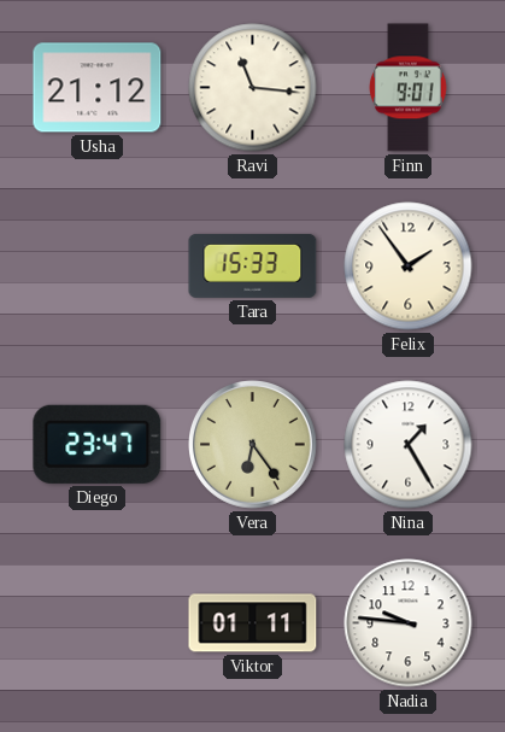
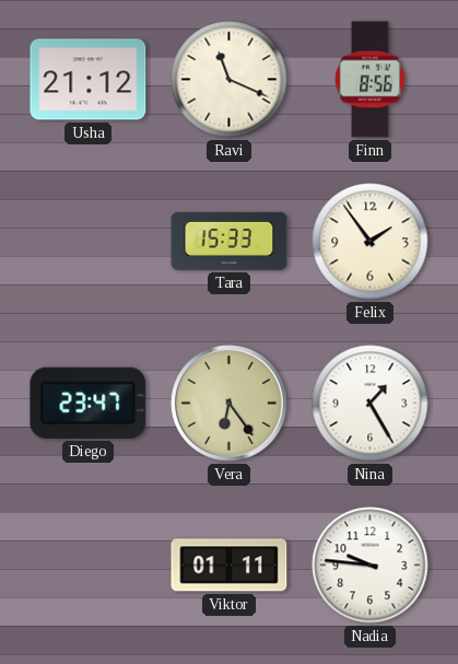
Ravi: 11:16 -> 11:19 (230, 80)
Finn: 9:01 -> 8:56 (371, 80)
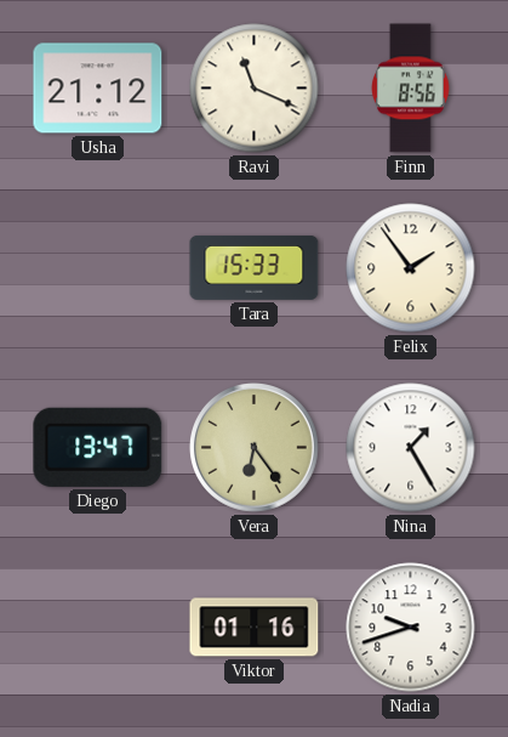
Diego: 23:47 -> 13:47 (98, 447)
Viktor: 01:11 -> 01:16 (255, 628)
Nadia: 9:46 -> 9:42 (411, 628)
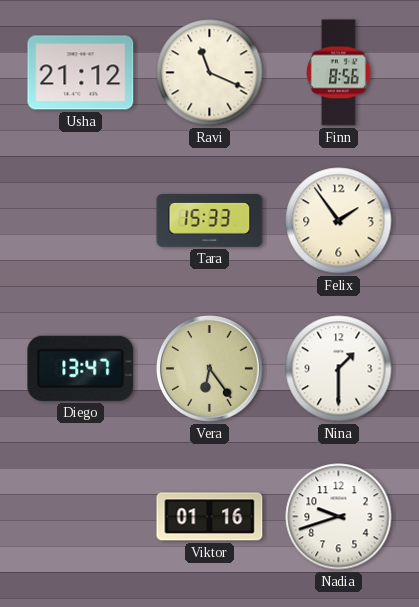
Nina: 1:25 -> 1:30 (339, 369)
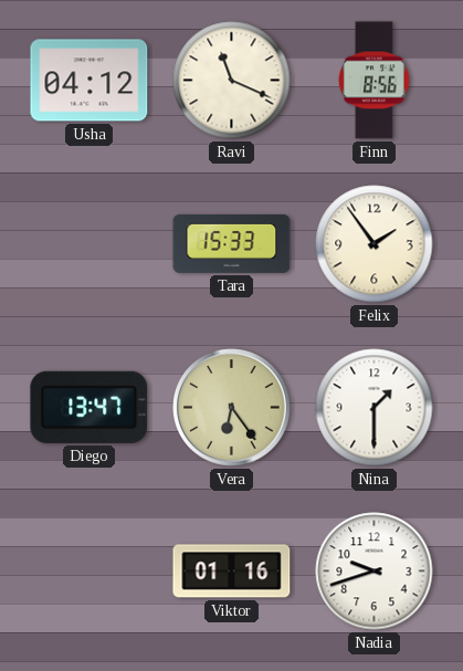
Usha: 21:12 -> 04:12 (90, 81)
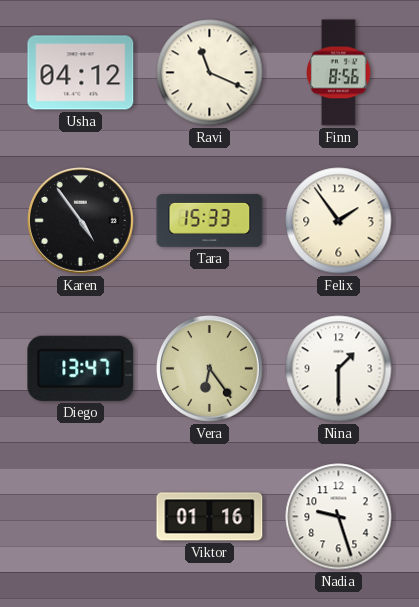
Karen: none -> 4:54 (81, 221)
Nadia: 9:42 -> 9:27 (339, 517)
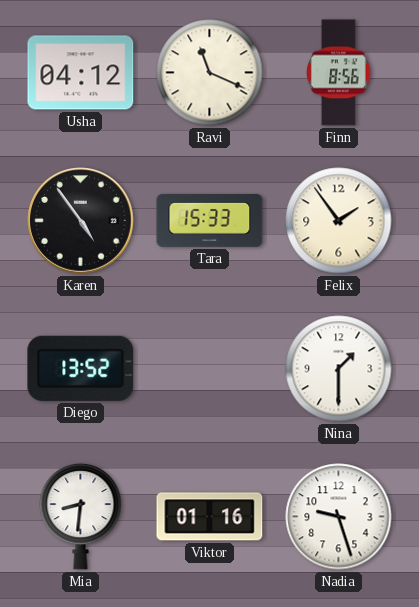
Diego: 13:47 -> 13:52 (81, 368)
Vera: 6:24 -> none (210, 369)
Mia: none -> 8:31 (81, 516)
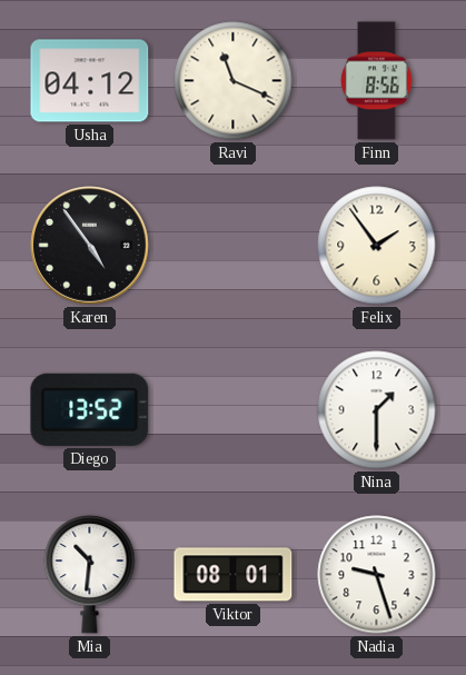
Tara: 15:33 -> none (210, 220)
Mia: 8:31 -> 10:31 (90, 574)
Viktor: 01:16 -> 08:01 (234, 575)
